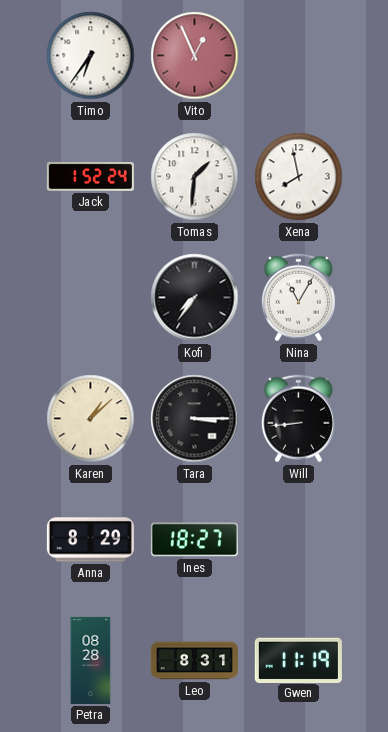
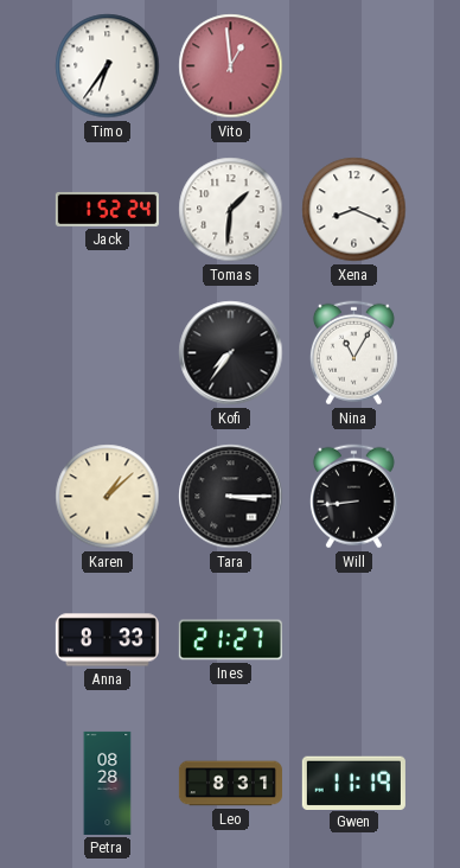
Vito: 12:56 -> 12:59 (231, 66)
Xena: 7:58 -> 8:19 (354, 210)
Anna: 8:29 -> 8:33 (107, 640)
Ines: 18:27 -> 21:27 (230, 640)
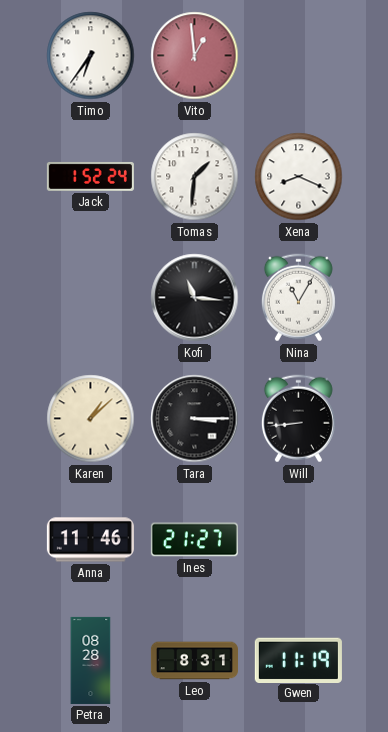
Kofi: 7:36 -> 11:16 (195, 298)
Anna: 8:33 -> 11:46 (90, 540)
